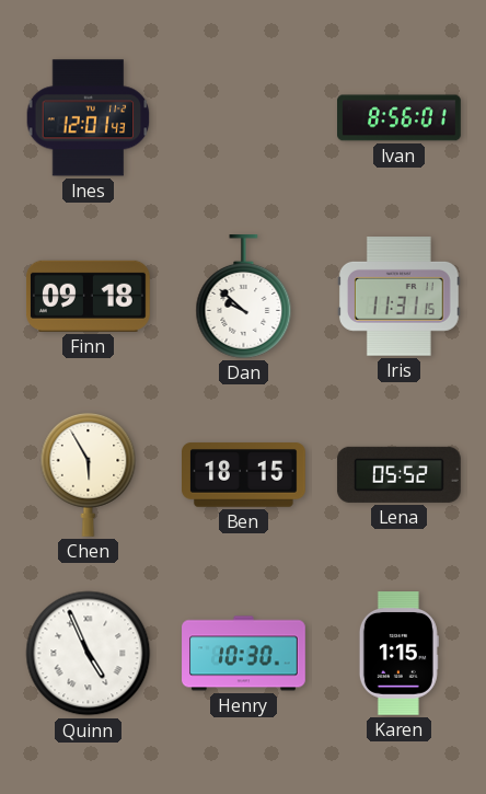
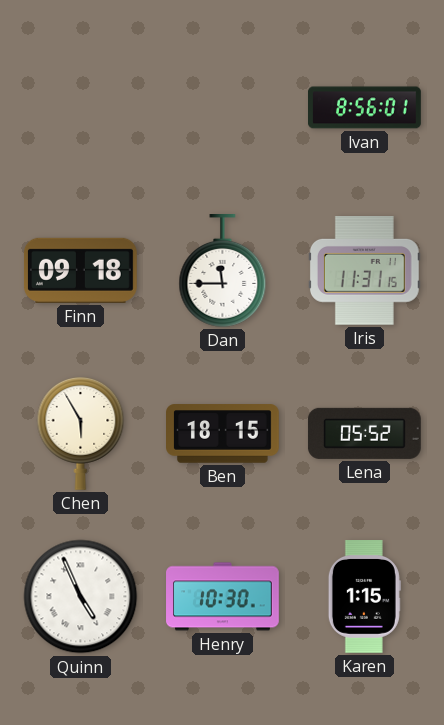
Ines: 12:01 -> none (89, 118)
Dan: 9:52 -> 11:45 (223, 271)
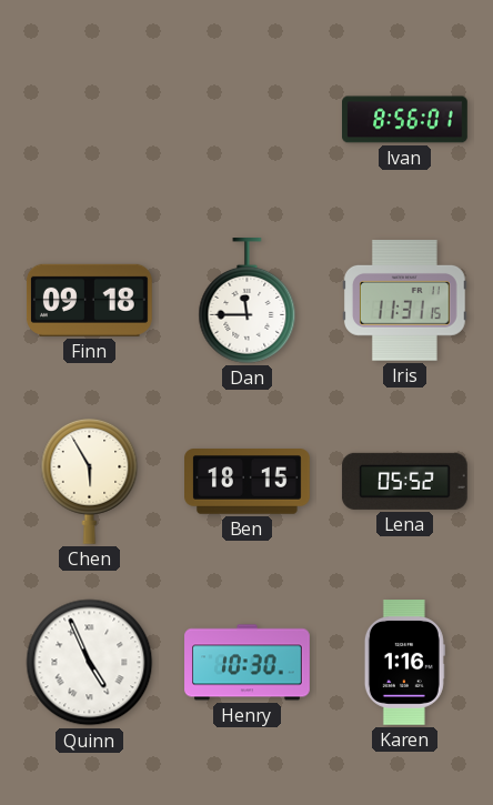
Karen: 1:15 -> 1:16 (404, 663)
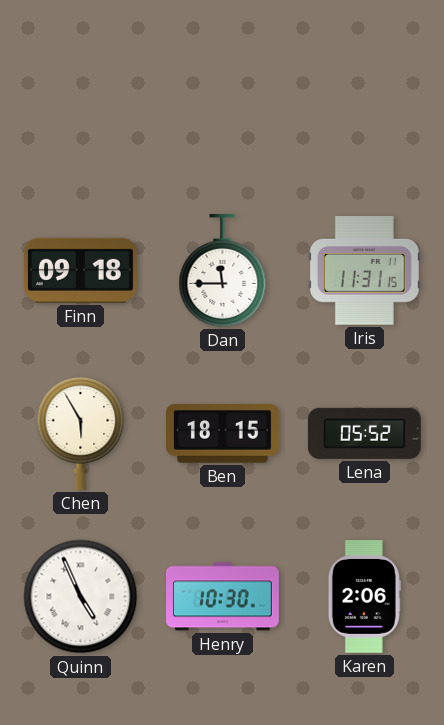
Ivan: 8:56 -> none (405, 120)
Karen: 1:16 -> 2:06 (364, 597)
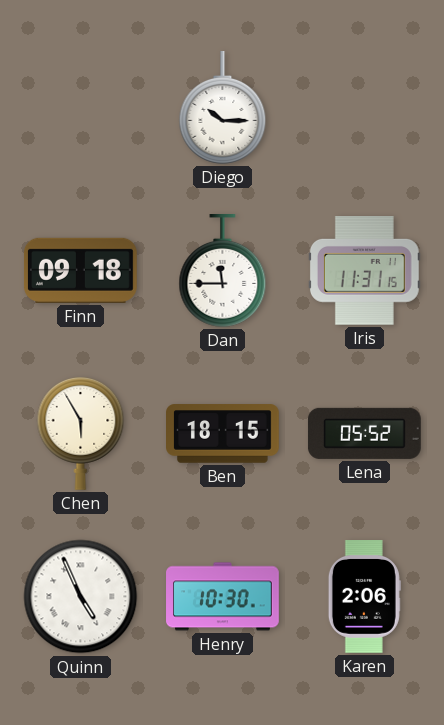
Diego: none -> 10:15 (223, 108)
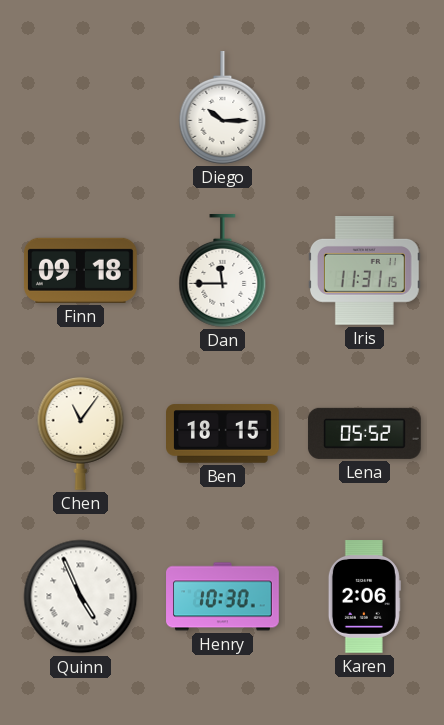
Chen: 5:55 -> 11:06 (81, 433)
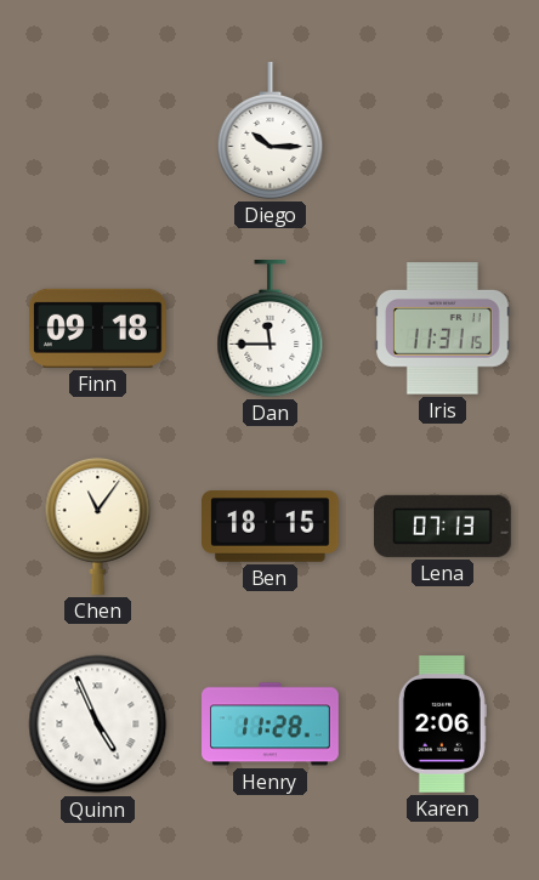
Lena: 05:52 -> 07:13 (442, 526)
Henry: 10:30 -> 11:28 (271, 725)
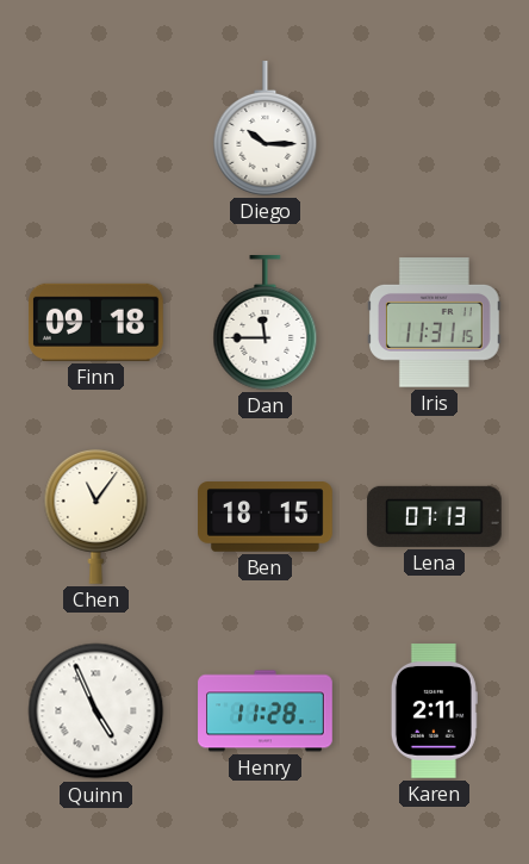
Karen: 2:06 -> 2:11 (434, 711)
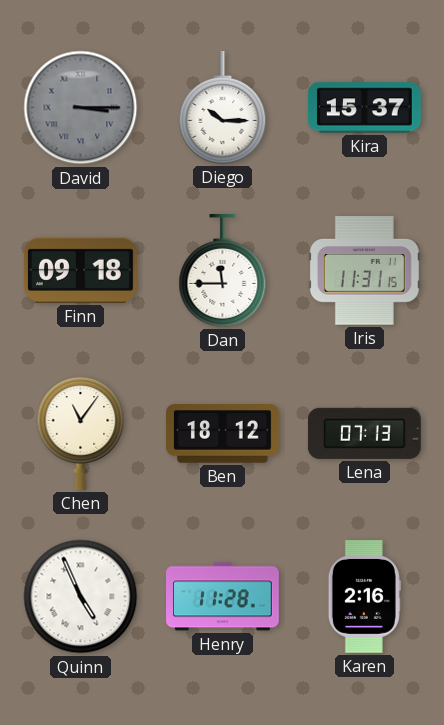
David: none -> 3:15 (81, 108)
Kira: none -> 15:37 (364, 108)
Ben: 18:15 -> 18:12 (223, 434)
Karen: 2:11 -> 2:16 (364, 597)
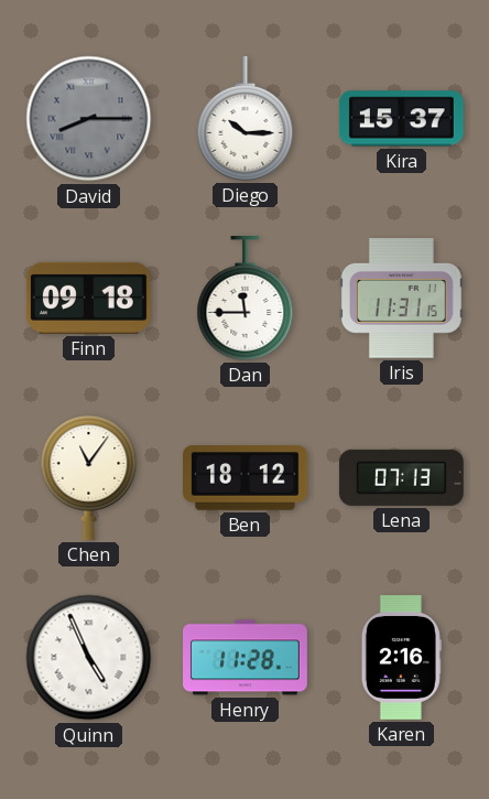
David: 3:15 -> 8:15 (89, 119)
